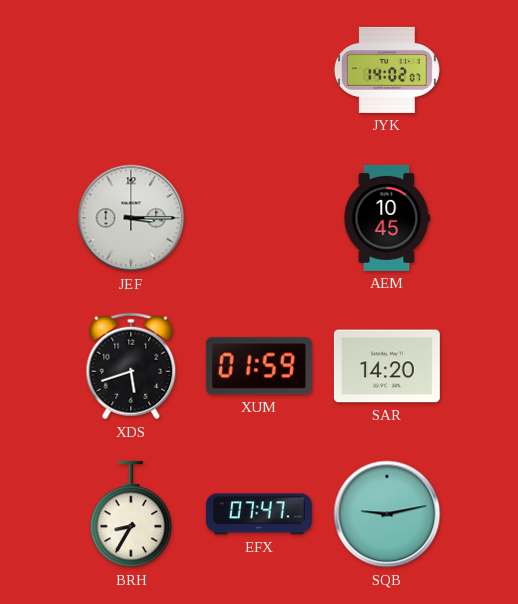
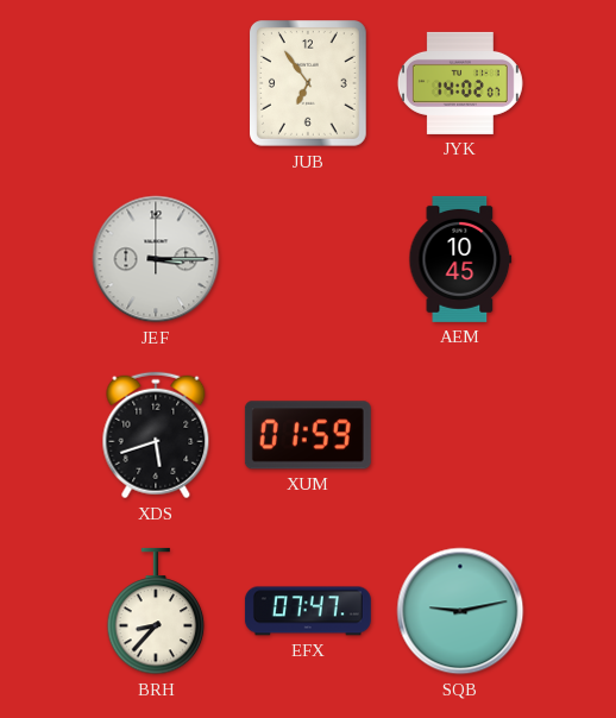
JUB: none -> 6:54 (309, 84)
SAR: 14:20 -> none (387, 366)
BRH: 8:35 -> 8:37 (156, 611)
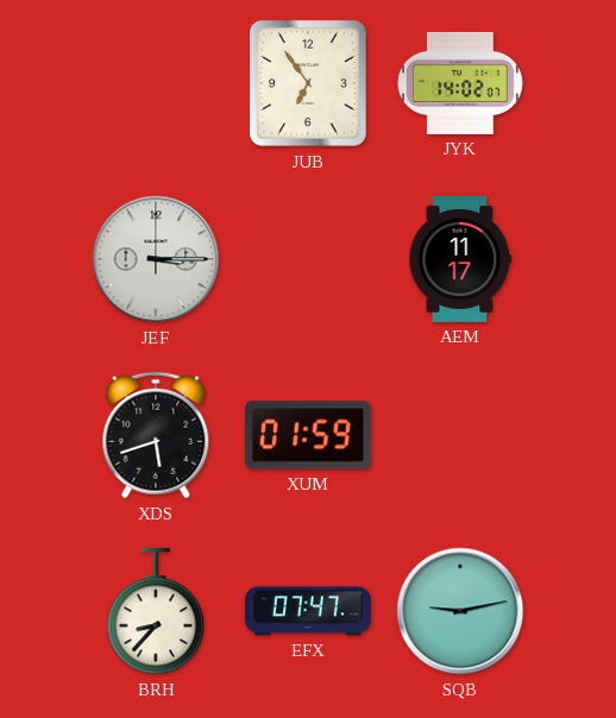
AEM: 10:45 -> 11:17 (460, 259)
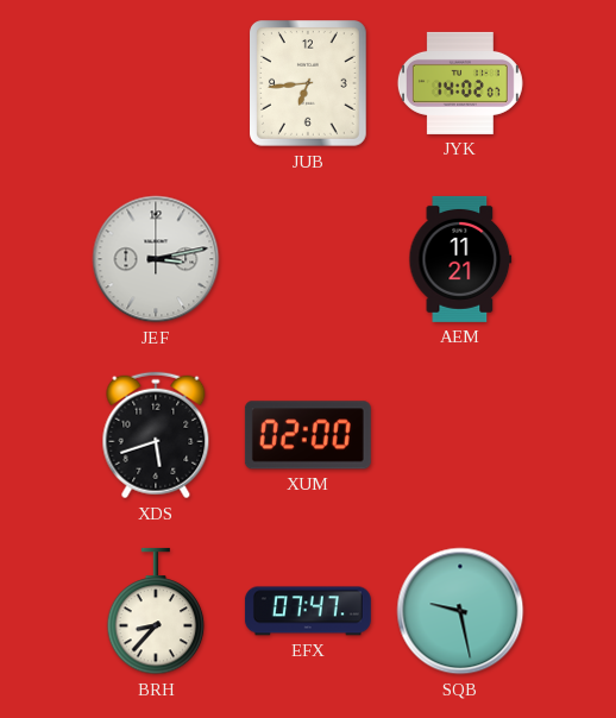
JUB: 6:54 -> 6:44 (309, 84)
JEF: 3:15 -> 3:13 (156, 259)
AEM: 11:17 -> 11:21 (460, 259)
XUM: 01:59 -> 02:00 (308, 435)
SQB: 9:13 -> 9:28 (460, 611)
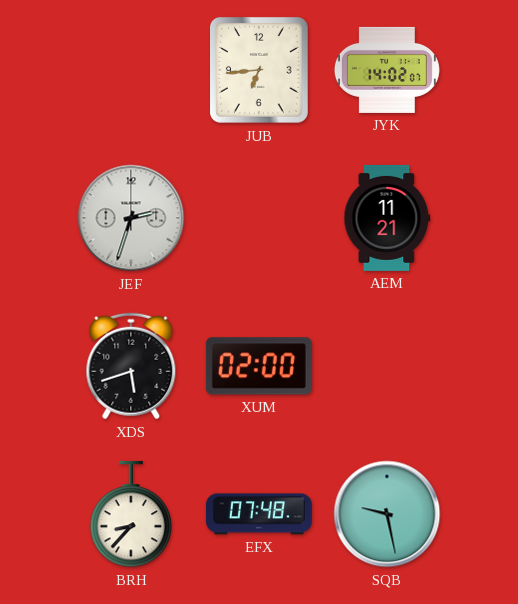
JEF: 3:13 -> 2:33 (131, 218)
EFX: 07:47 -> 07:48 (259, 514)
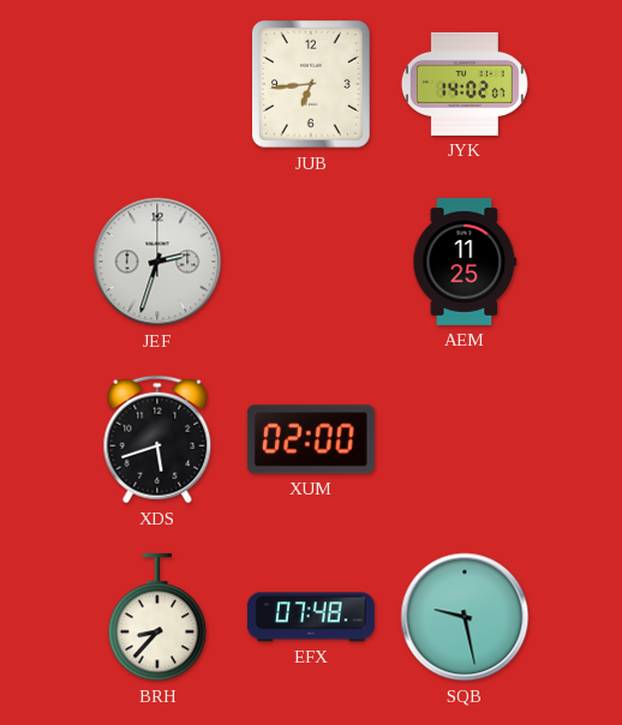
AEM: 11:21 -> 11:25 (465, 262)
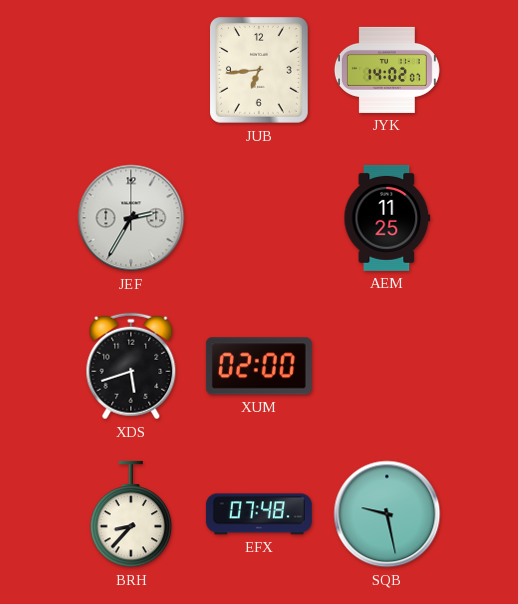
JEF: 2:33 -> 2:35 (131, 218)
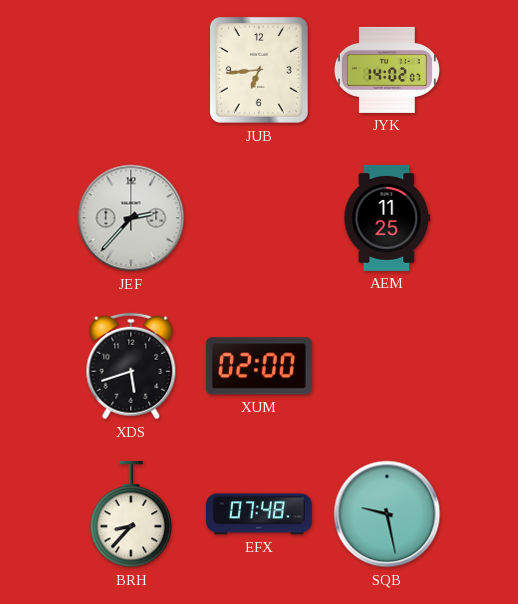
JEF: 2:35 -> 2:37 (131, 218)
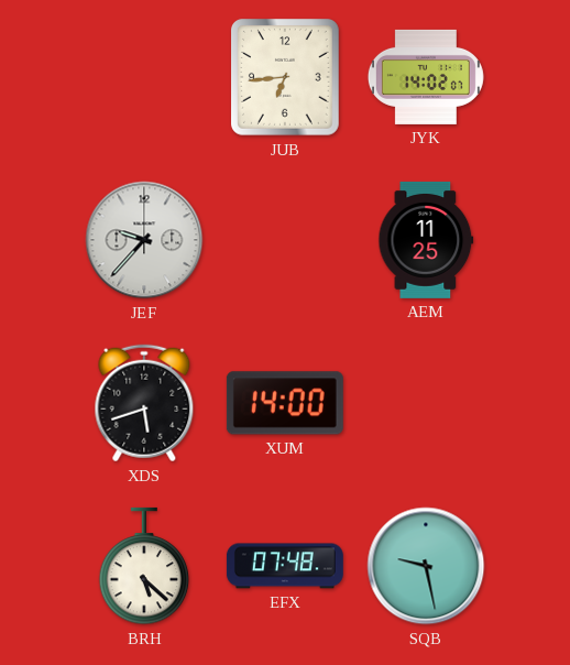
JEF: 2:37 -> 9:37 (144, 240)
XUM: 02:00 -> 14:00 (285, 403)
BRH: 8:37 -> 5:22 (144, 566)
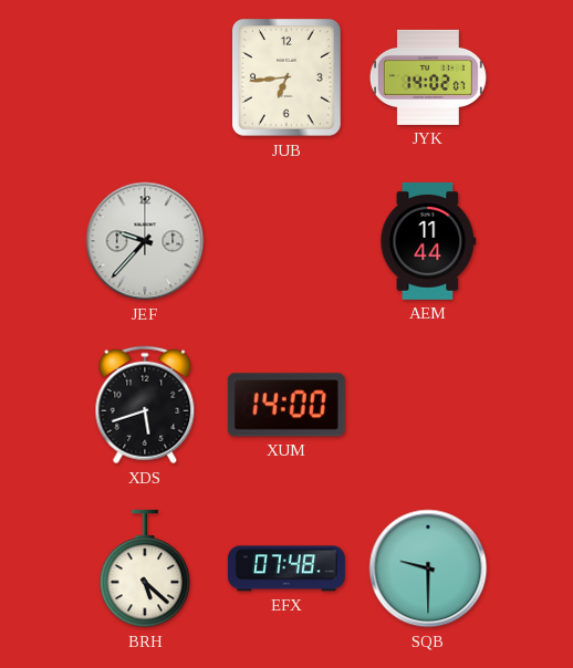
AEM: 11:25 -> 11:44 (428, 241)
SQB: 9:28 -> 9:30 (428, 568)
